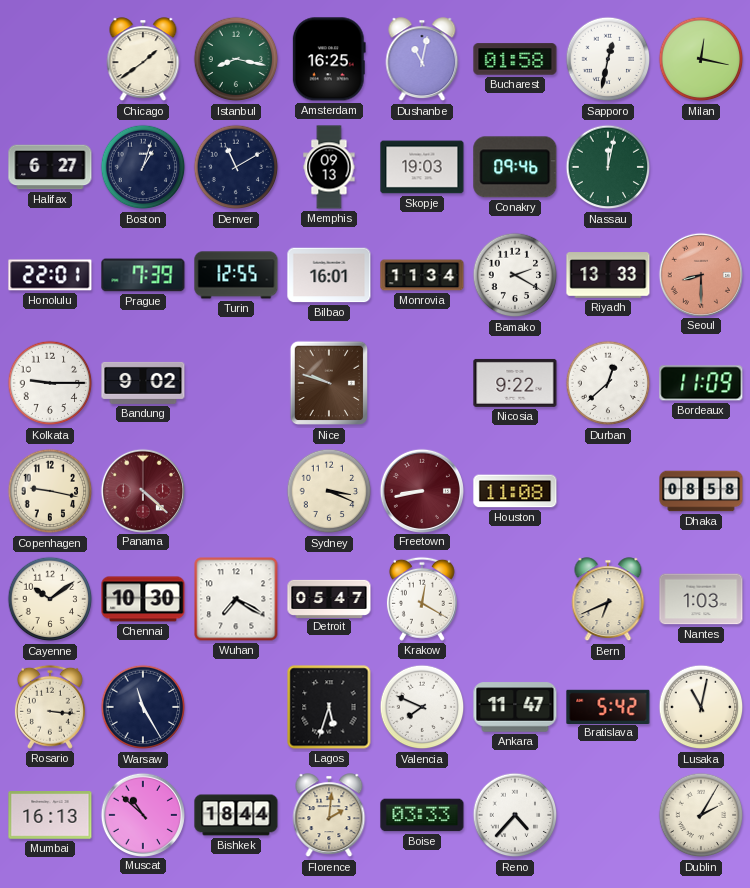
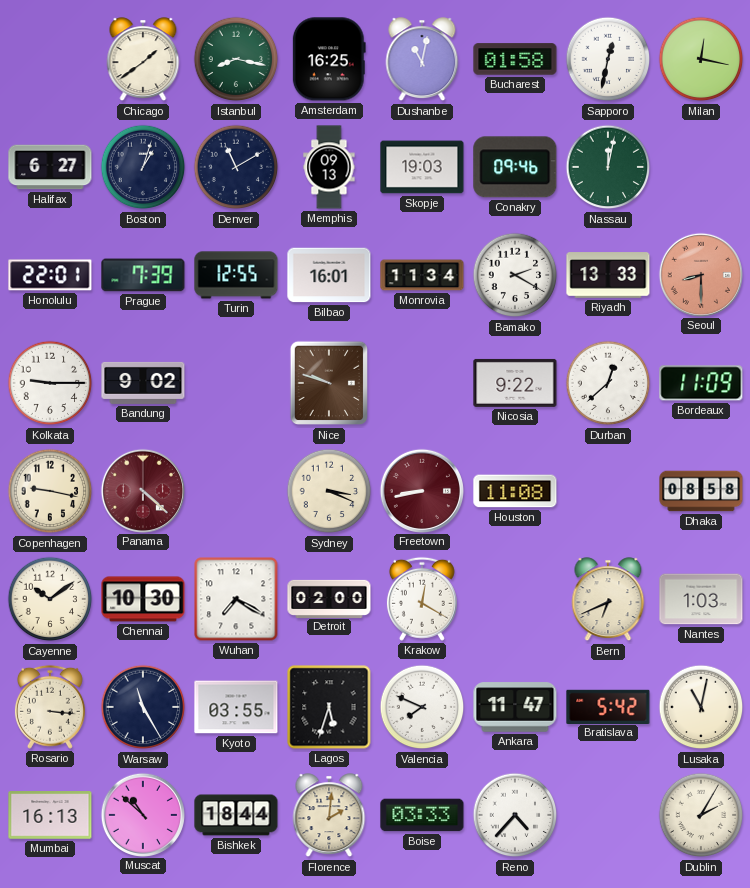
Detroit: 05:47 -> 02:00 (329, 598)
Kyoto: none -> 03:55 (236, 707)
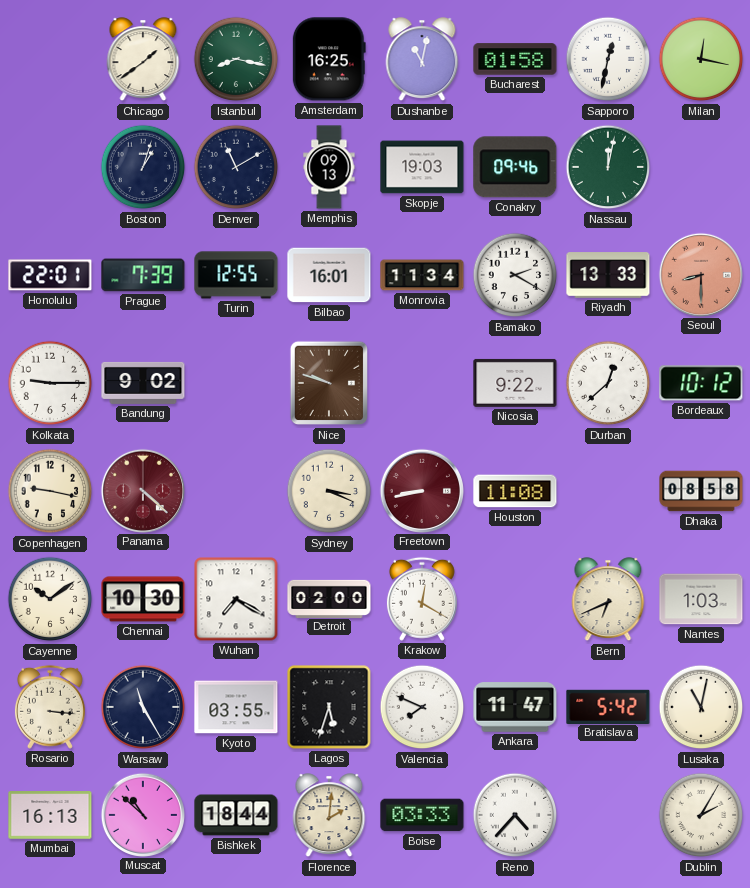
Halifax: 6:27 -> none (50, 167)
Bordeaux: 11:09 -> 10:12 (701, 383)
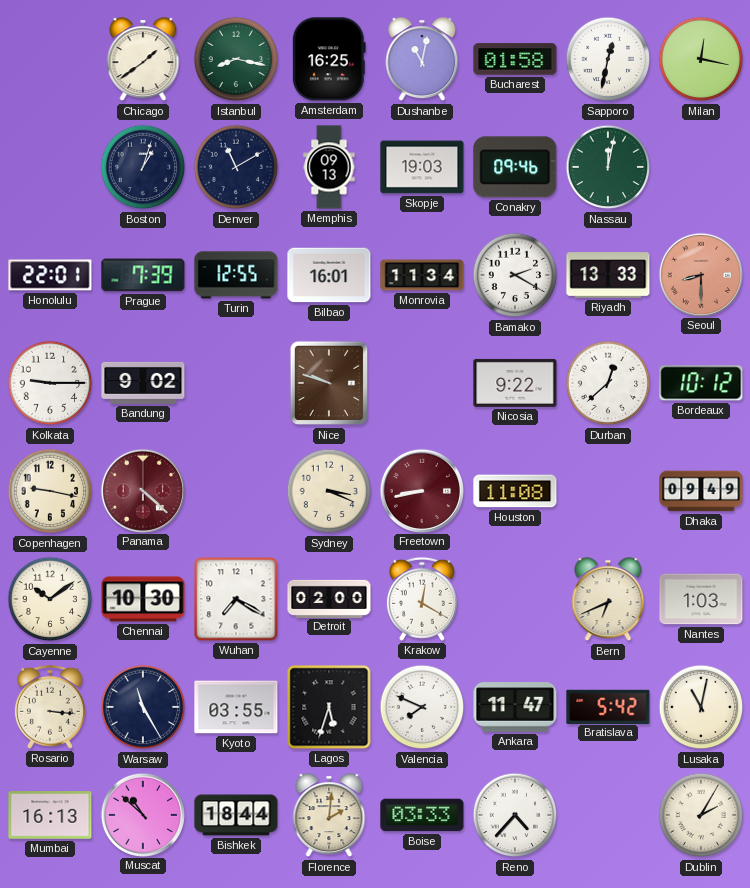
Dhaka: 08:58 -> 09:49 (701, 491)
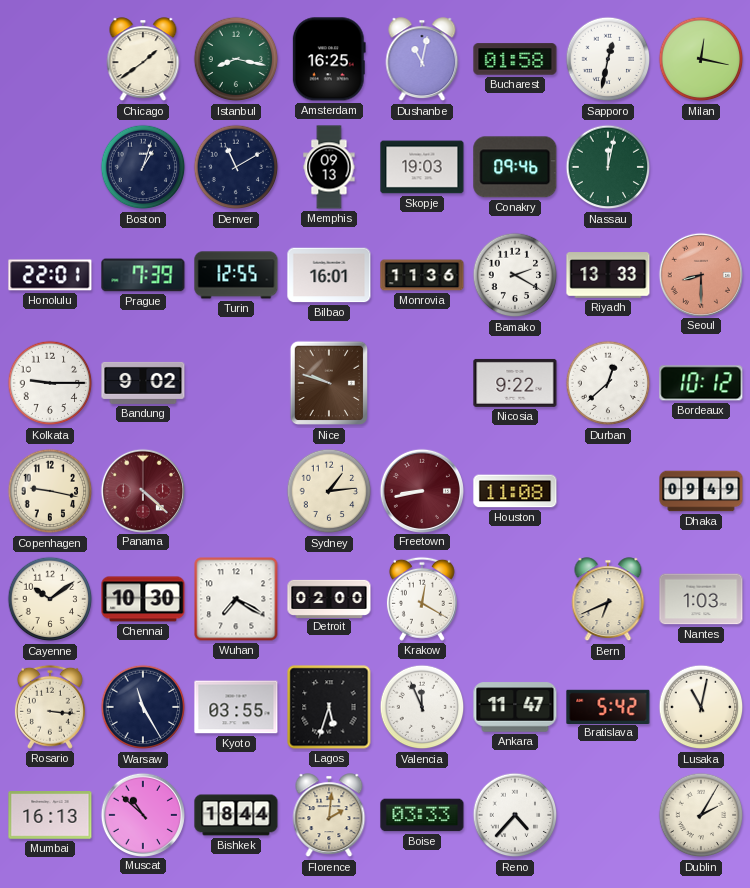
Monrovia: 11:34 -> 11:36 (422, 275)
Sydney: 3:19 -> 1:14 (329, 491)
Valencia: 7:49 -> 11:56 (422, 707)
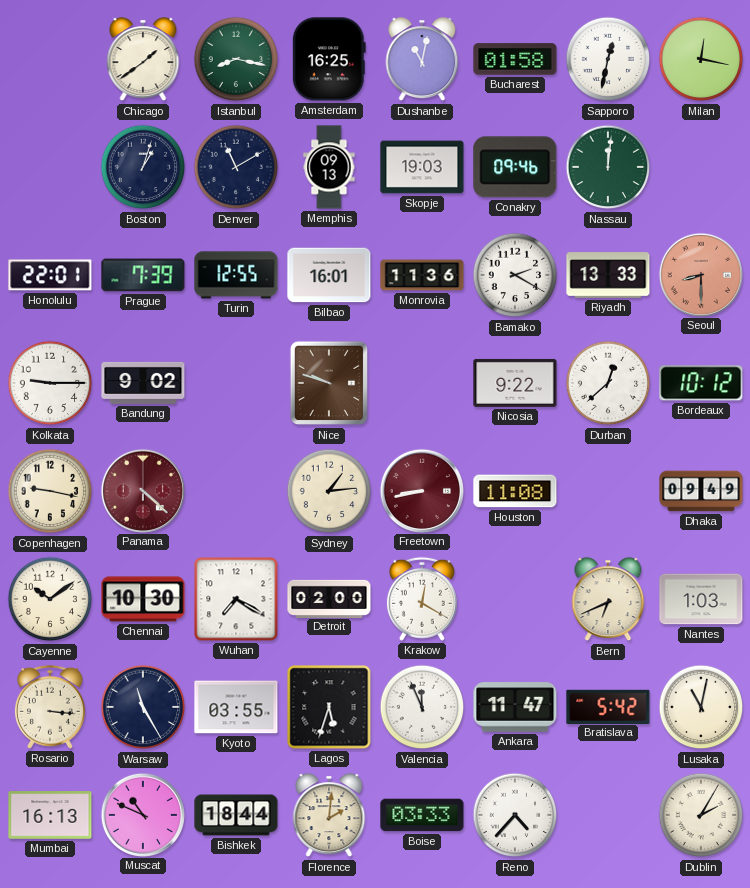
Nassau: 12:02 -> 12:01 (608, 167)
Muscat: 10:52 -> 10:49 (142, 814)
